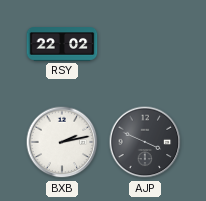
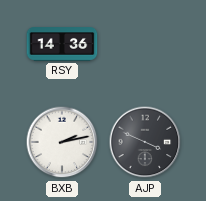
RSY: 22:02 -> 14:36 (62, 44)
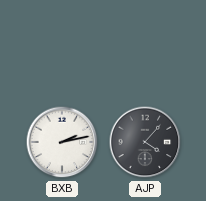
RSY: 14:36 -> none (62, 44)
AJP: 3:49 -> 4:07 (145, 142)
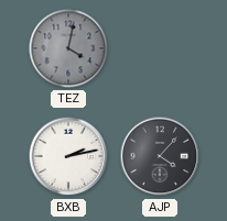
TEZ: none -> 4:02 (68, 48)
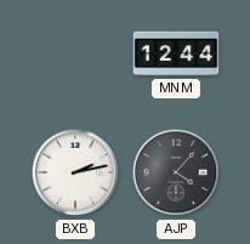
TEZ: 4:02 -> none (68, 48)
MNM: none -> 12:44 (176, 53)
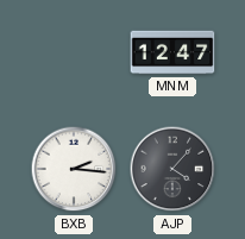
MNM: 12:44 -> 12:47 (172, 52)
BXB: 2:13 -> 2:16 (74, 169)
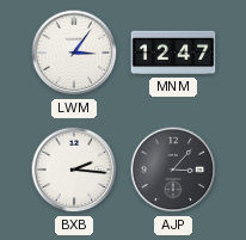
LWM: none -> 3:06 (74, 53)
AJP: 4:07 -> 3:07 (173, 170)
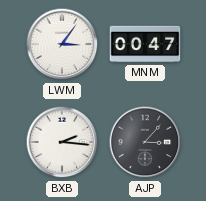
MNM: 12:47 -> 00:47 (145, 44)
